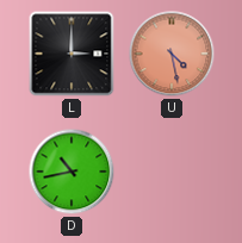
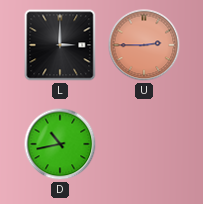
U: 4:28 -> 2:45 (144, 45)
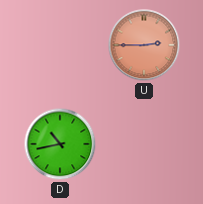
L: 3:00 -> none (60, 45)
